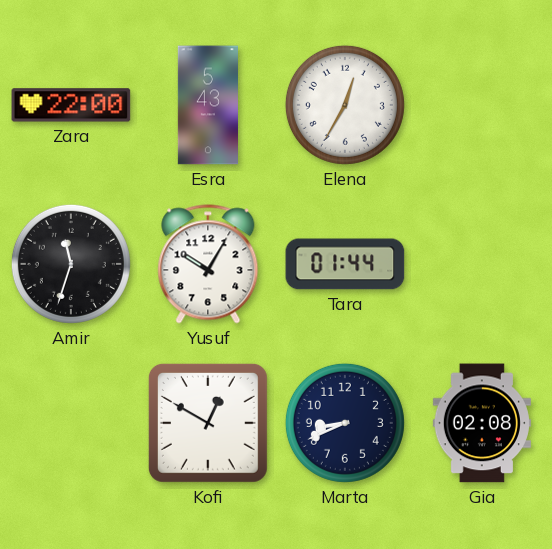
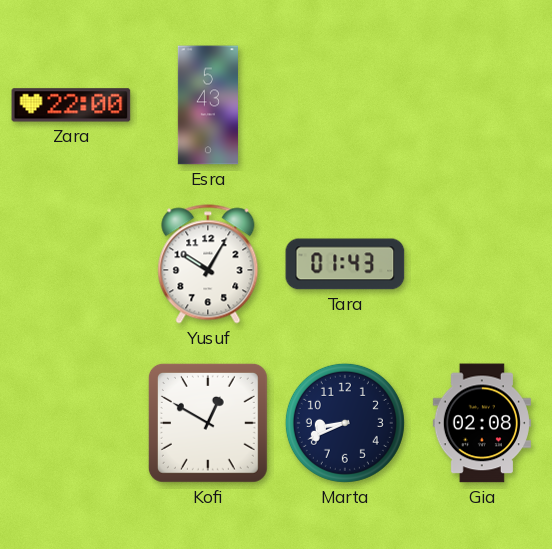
Elena: 12:35 -> none (345, 105)
Amir: 11:33 -> none (71, 264)
Tara: 01:44 -> 01:43 (345, 264)
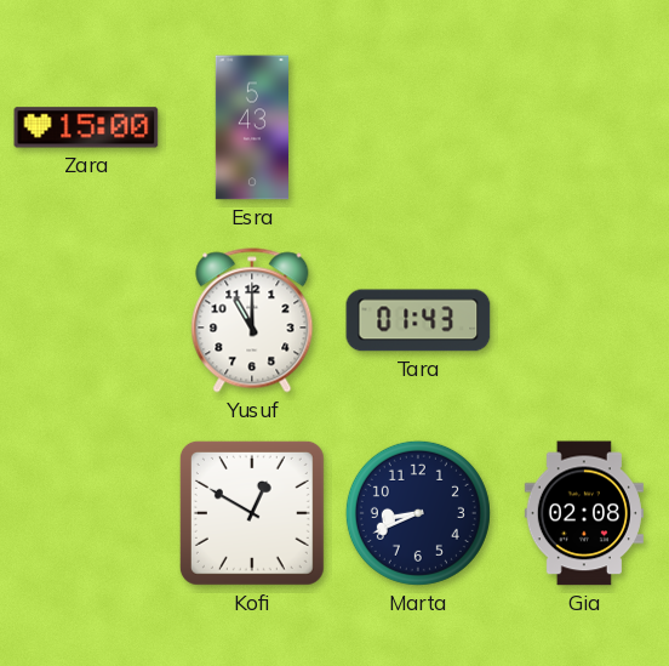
Zara: 22:00 -> 15:00 (86, 127)
Yusuf: 10:05 -> 11:00 (252, 320)
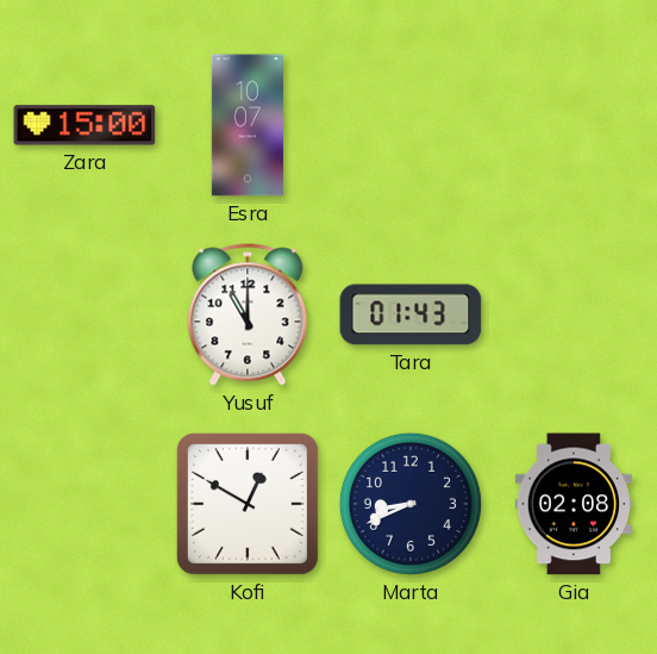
Esra: 5:43 -> 10:07 (248, 125)
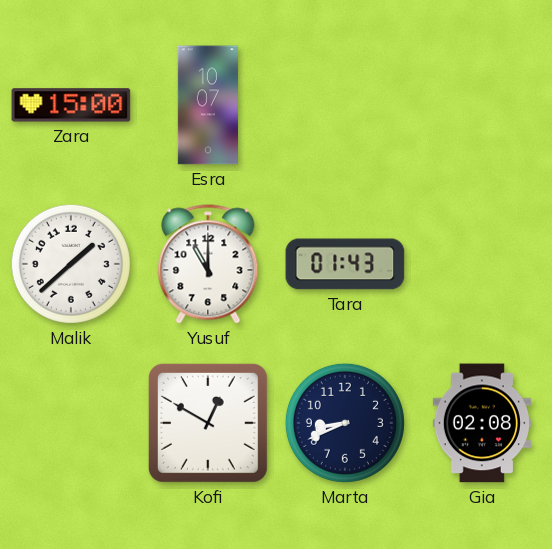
Malik: none -> 1:38 (71, 264)
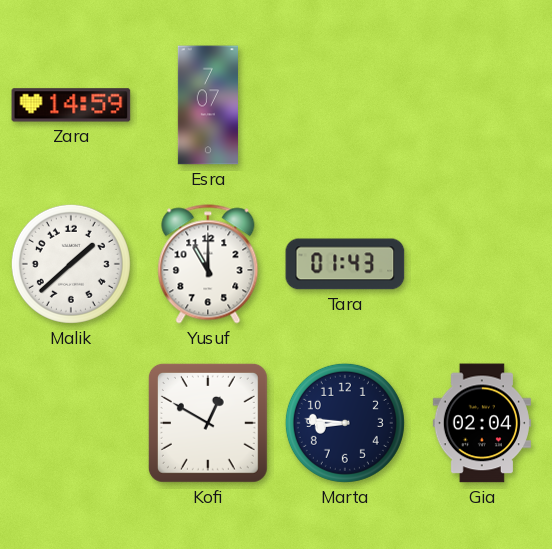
Zara: 15:00 -> 14:59 (71, 105)
Esra: 10:07 -> 7:07 (208, 105)
Marta: 8:41 -> 8:46 (345, 423)
Gia: 02:08 -> 02:04 (482, 423)
